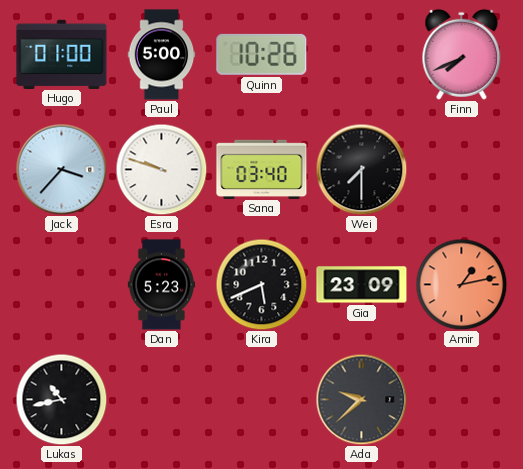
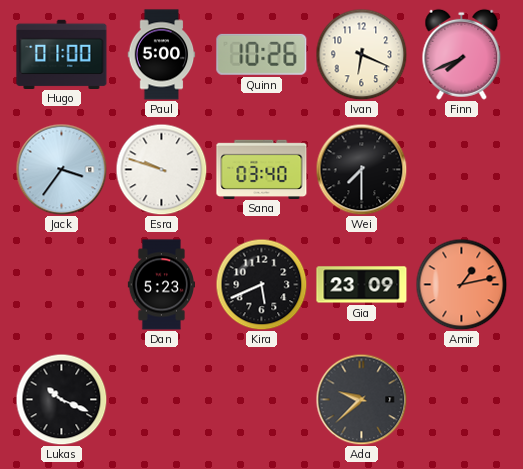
Ivan: none -> 6:19 (361, 54)
Jack: 3:37 -> 3:36 (61, 169)
Lukas: 10:43 -> 10:19 (61, 399)
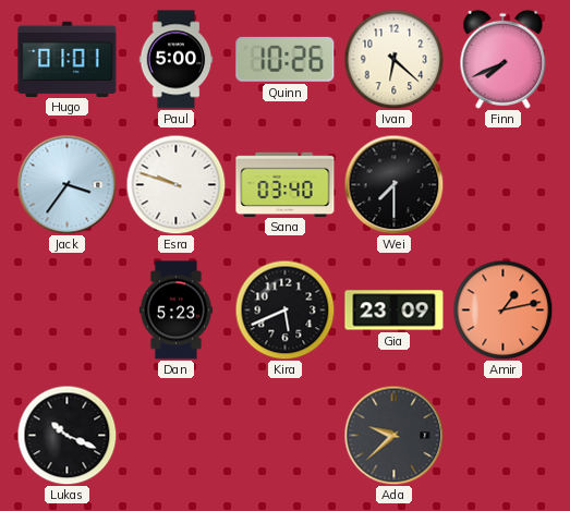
Hugo: 01:00 -> 01:01 (68, 59)
Ivan: 6:19 -> 6:22 (393, 59)
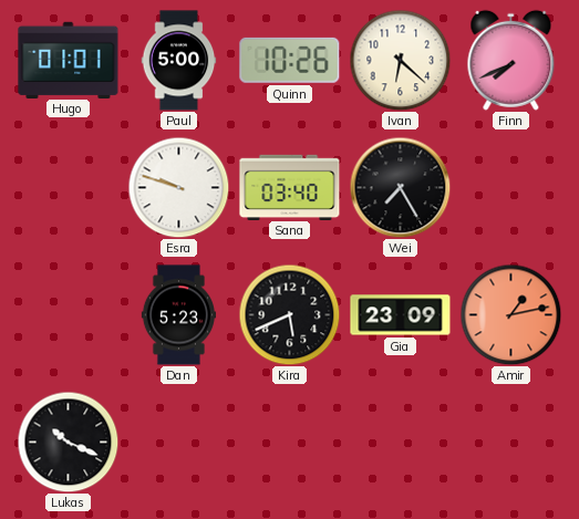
Jack: 3:36 -> none (66, 184)
Wei: 7:30 -> 7:25 (400, 187)
Ada: 9:38 -> none (393, 435)
